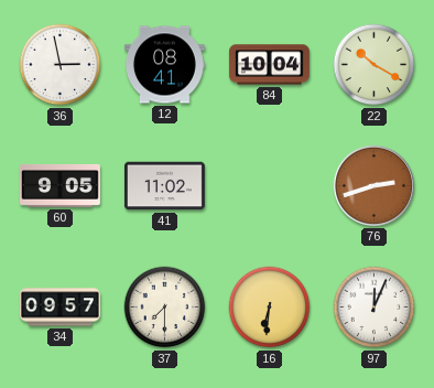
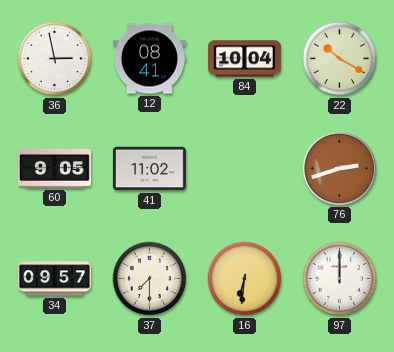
97: 12:04 -> 12:00 (340, 279)
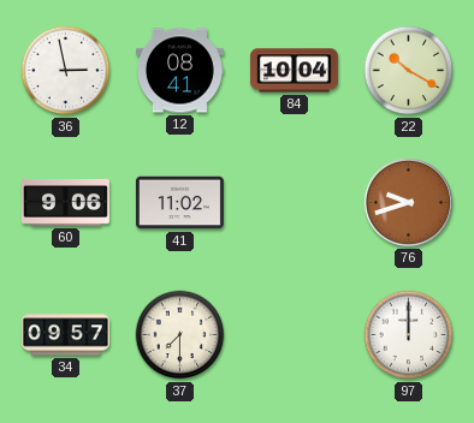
60: 9:05 -> 9:06 (66, 202)
76: 2:42 -> 9:42 (408, 202)
16: 6:31 -> none (245, 279)
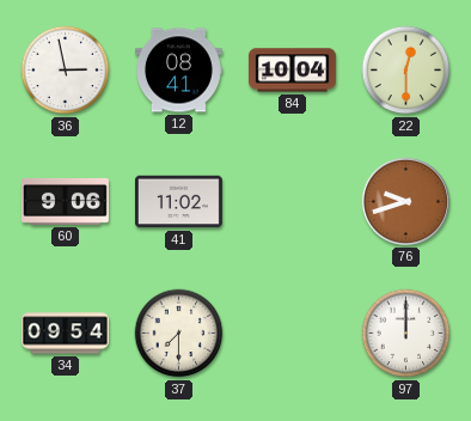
22: 10:20 -> 12:30 (406, 71)
34: 09:57 -> 09:54 (65, 334)
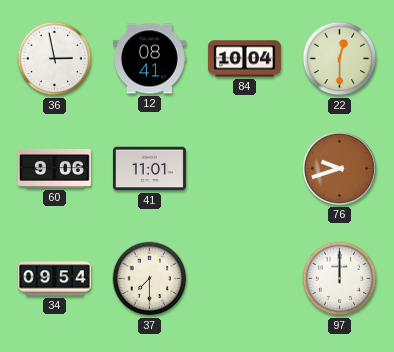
41: 11:02 -> 11:01 (149, 169)
